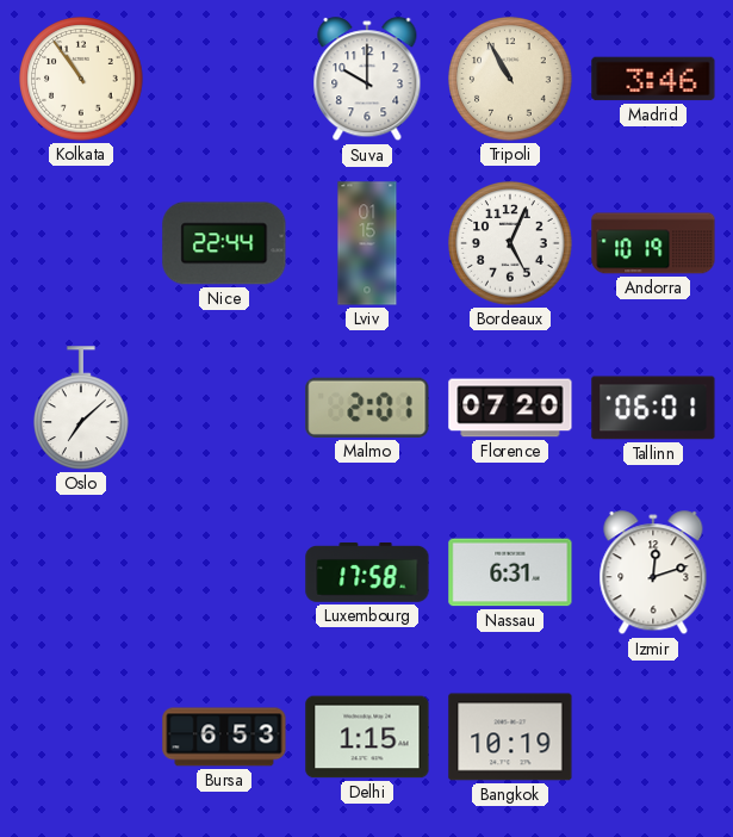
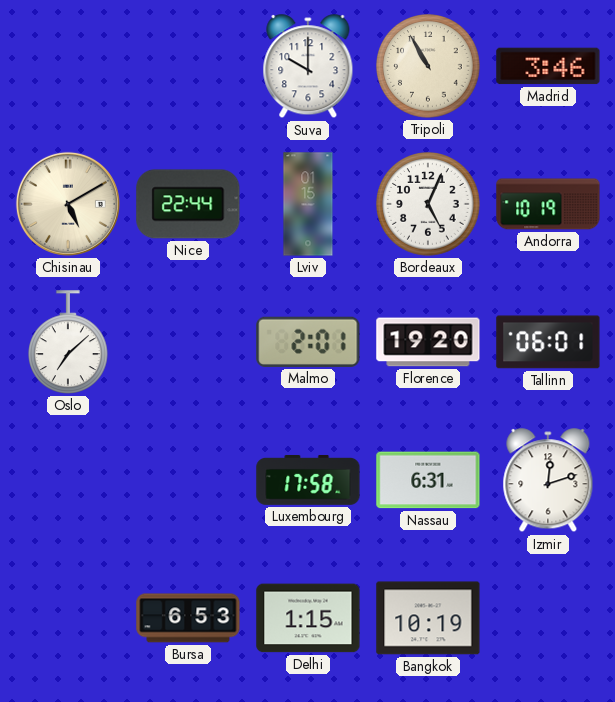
Kolkata: 10:54 -> none (81, 79)
Chisinau: none -> 5:10 (68, 204)
Florence: 07:20 -> 19:20 (428, 342)
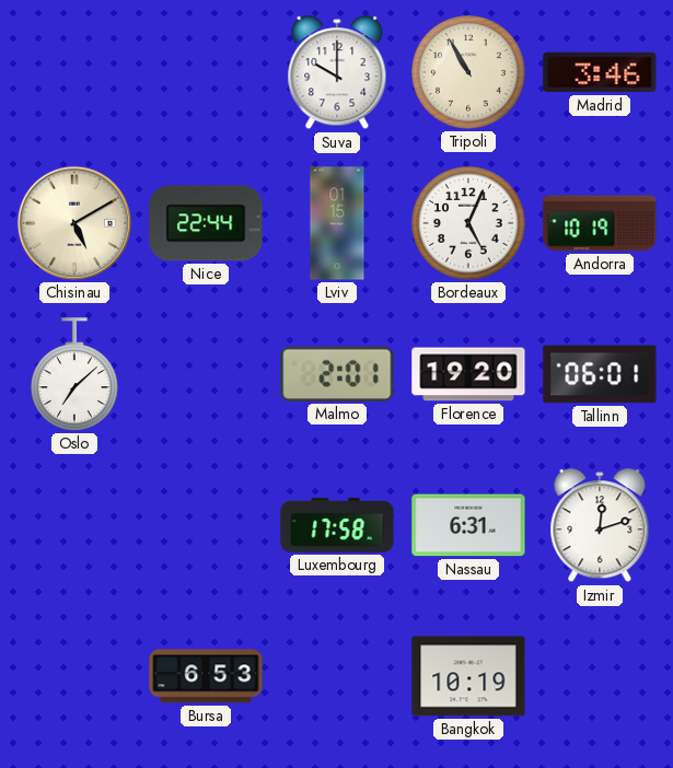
Delhi: 1:15 -> none (308, 618)
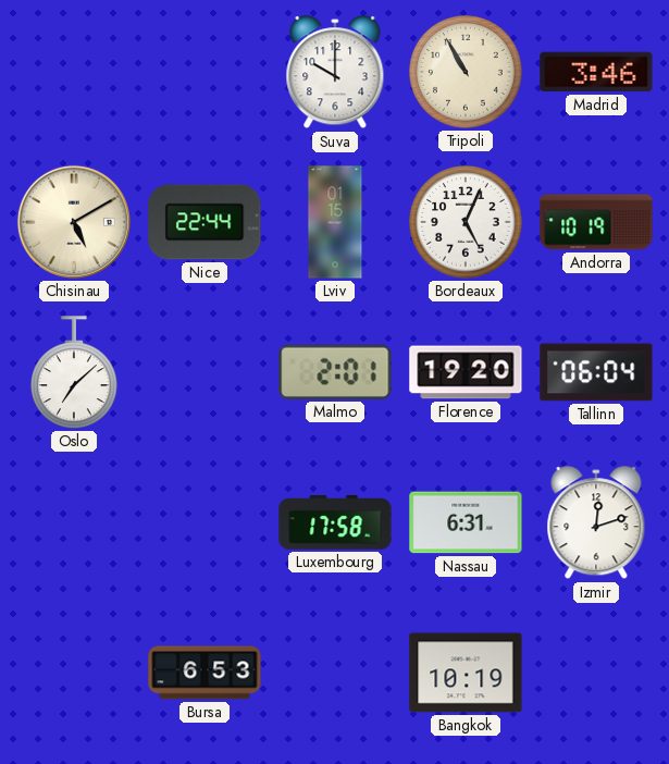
Tallinn: 06:01 -> 06:04 (596, 372)
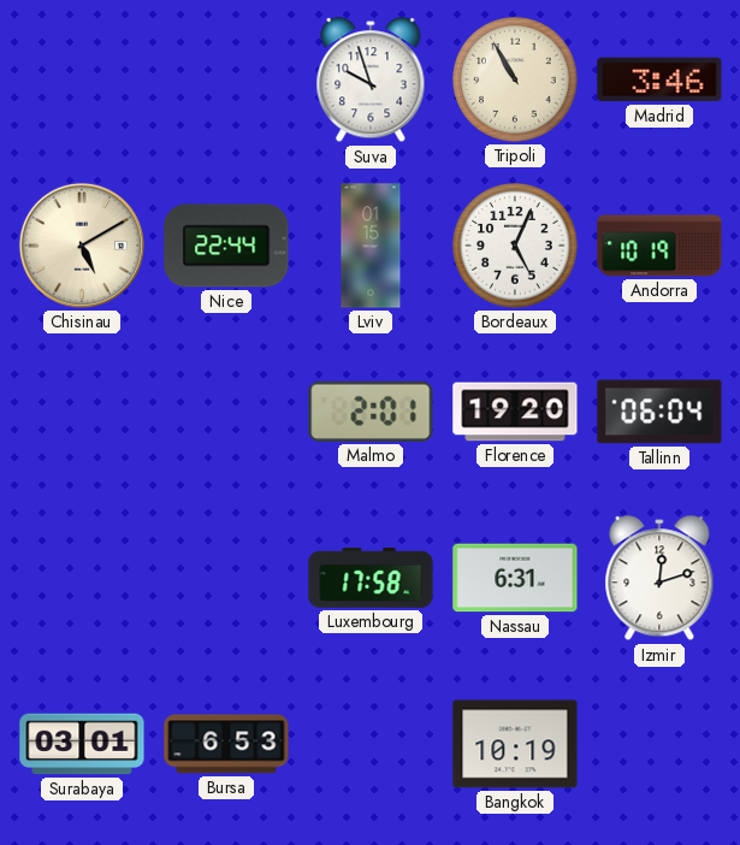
Suva: 10:00 -> 9:57 (371, 81)
Oslo: 7:08 -> none (75, 372)
Surabaya: none -> 03:01 (82, 744)
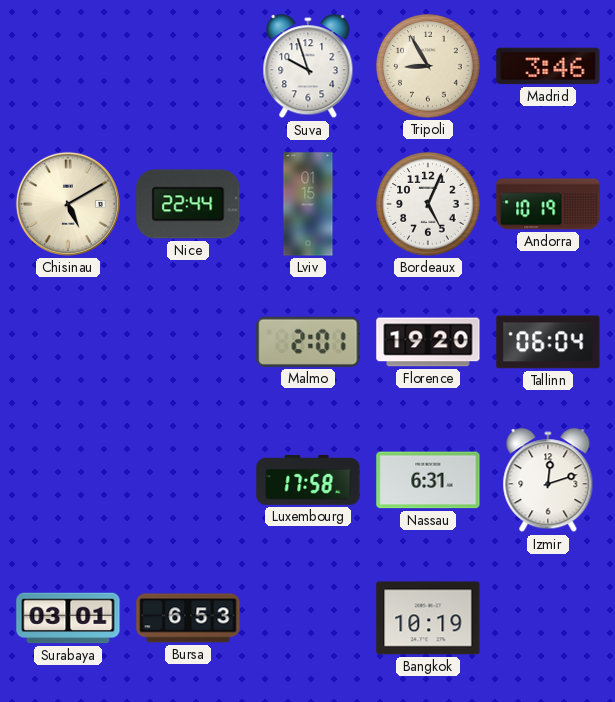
Tripoli: 10:55 -> 8:55 (428, 66)
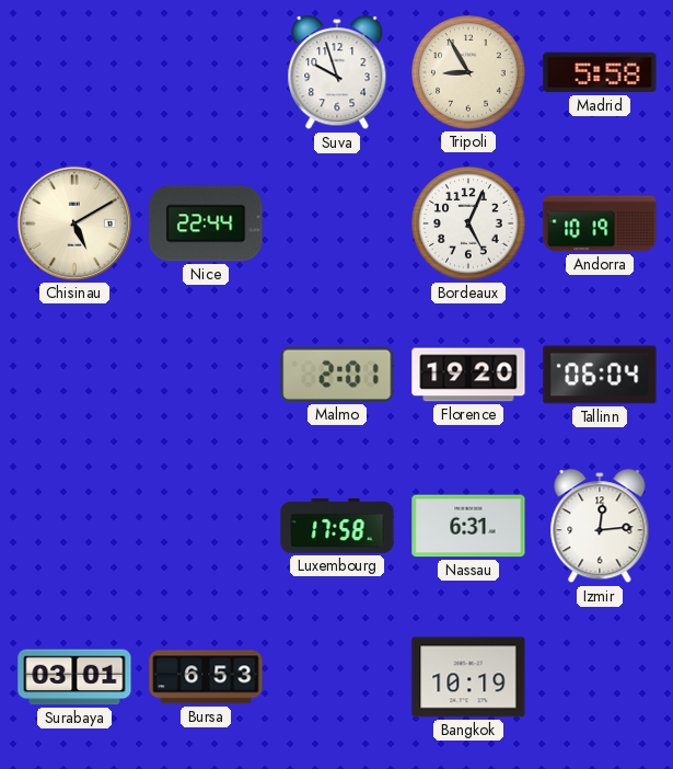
Madrid: 3:46 -> 5:58 (600, 72)
Lviv: 01:15 -> none (308, 204)
Izmir: 12:12 -> 12:14 (600, 527)
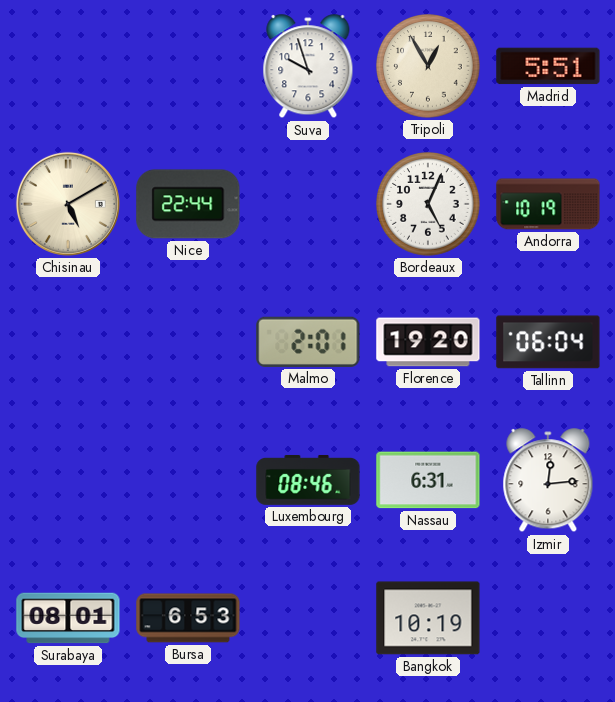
Tripoli: 8:55 -> 12:55 (428, 66)
Madrid: 5:58 -> 5:51 (548, 66)
Luxembourg: 17:58 -> 08:46 (308, 480)
Surabaya: 03:01 -> 08:01 (68, 618)
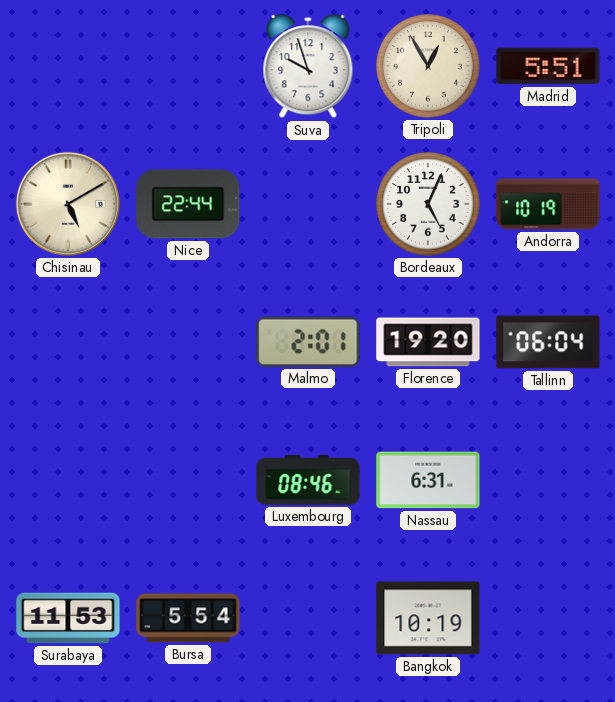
Izmir: 12:14 -> none (548, 481)
Surabaya: 08:01 -> 11:53 (68, 618)
Bursa: 6:53 -> 5:54 (188, 618)
